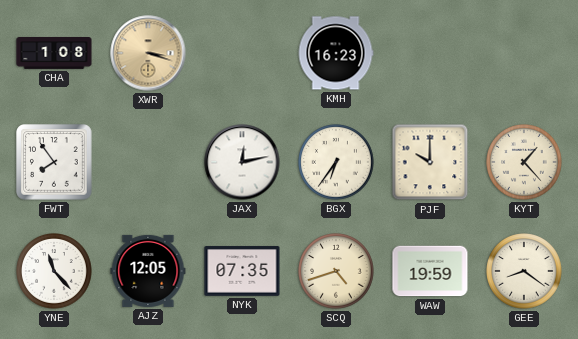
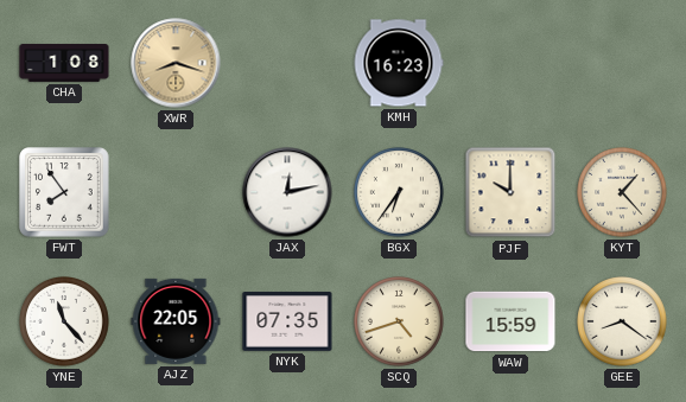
XWR: 3:18 -> 8:18 (176, 63)
AJZ: 12:05 -> 22:05 (176, 321)
WAW: 19:59 -> 15:59 (510, 321)
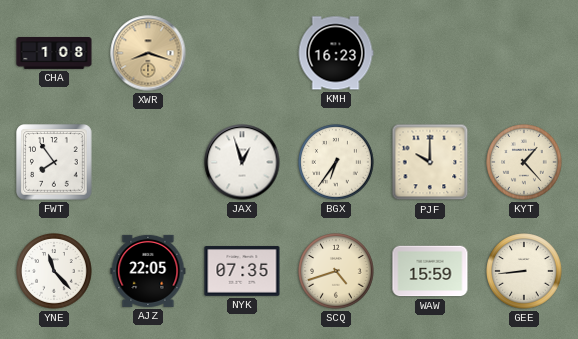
JAX: 12:13 -> 12:57 (242, 162)
GEE: 8:21 -> 8:44 (524, 271)
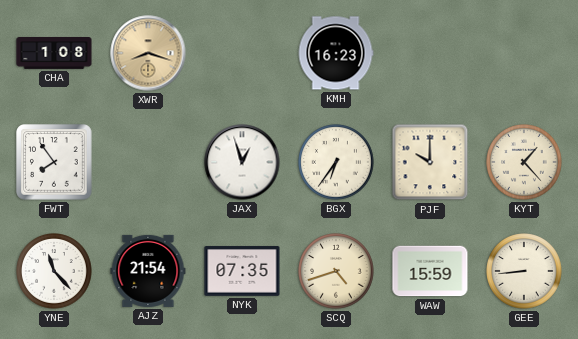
AJZ: 22:05 -> 21:54 (148, 271)
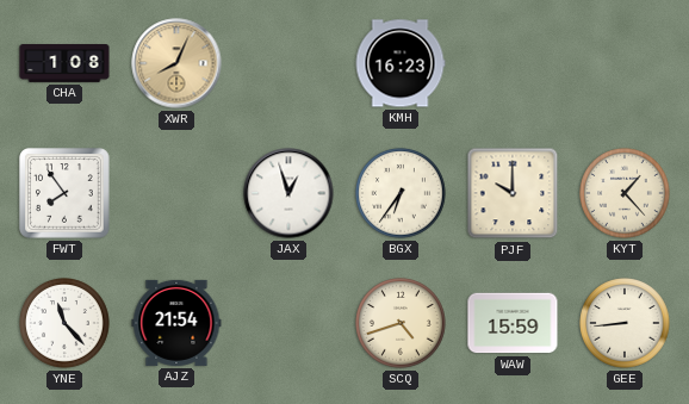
XWR: 8:18 -> 8:04 (176, 63)
NYK: 07:35 -> none (242, 271)
